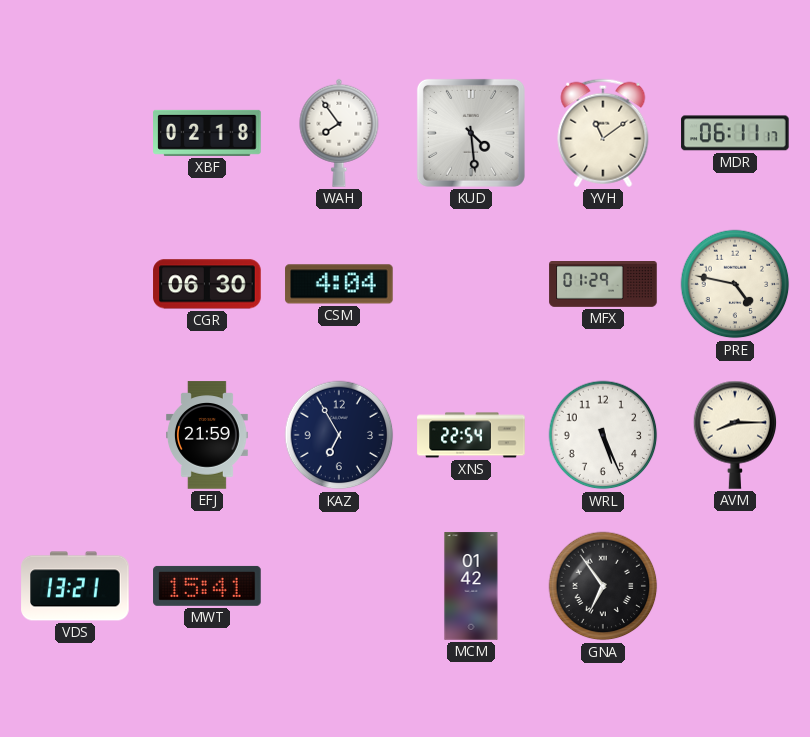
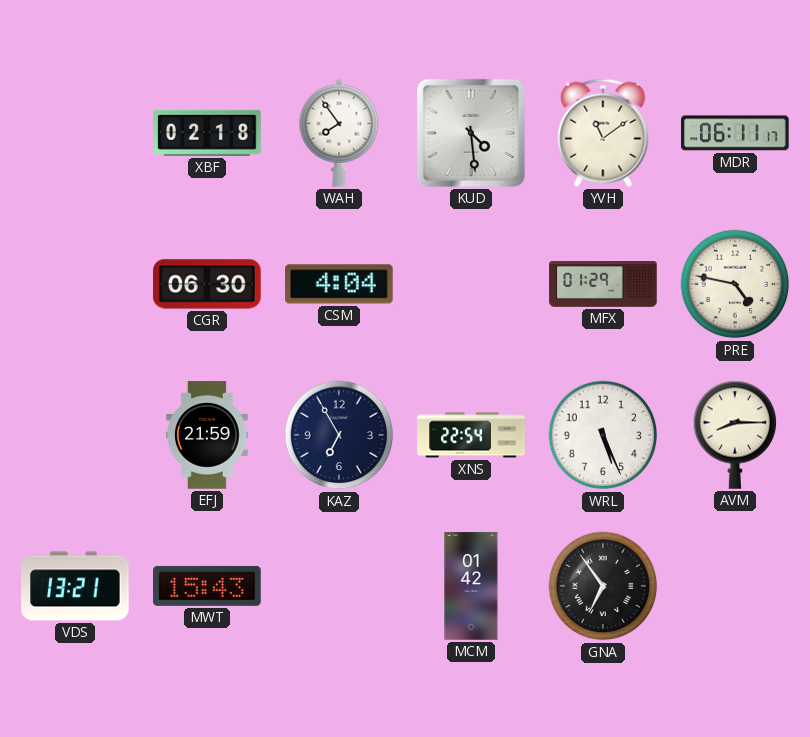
MWT: 15:41 -> 15:43 (207, 586)
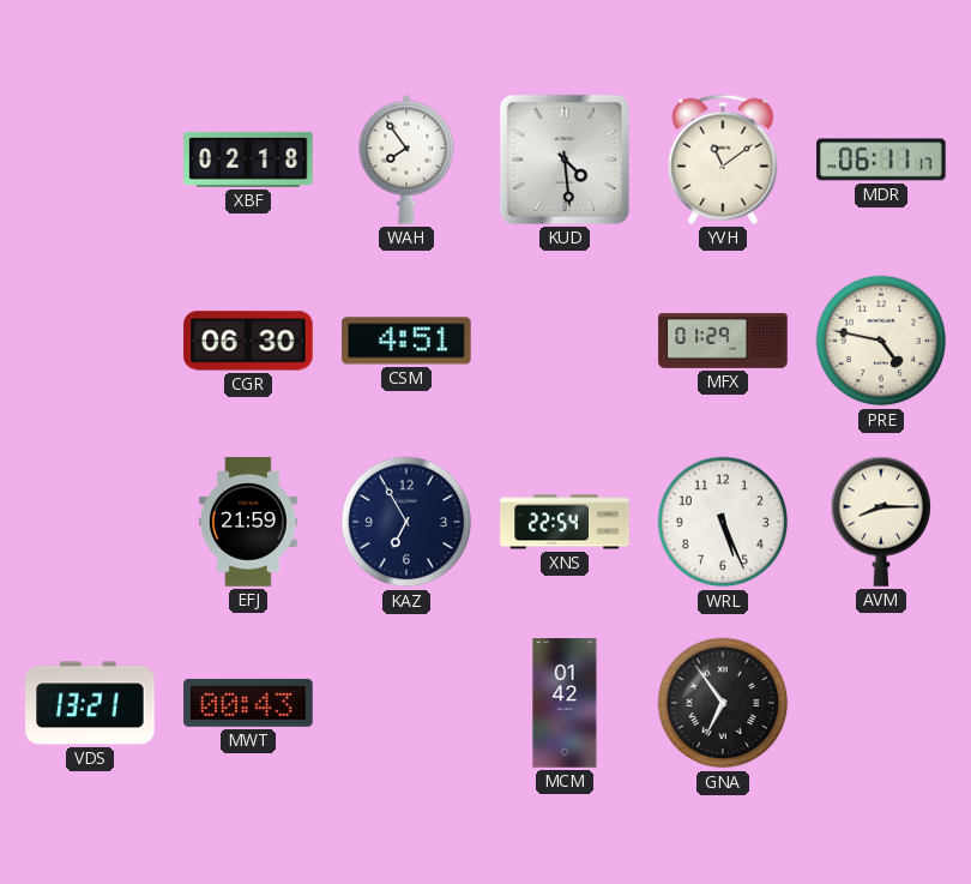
CSM: 4:04 -> 4:51 (406, 341)
MWT: 15:43 -> 00:43 (248, 703)
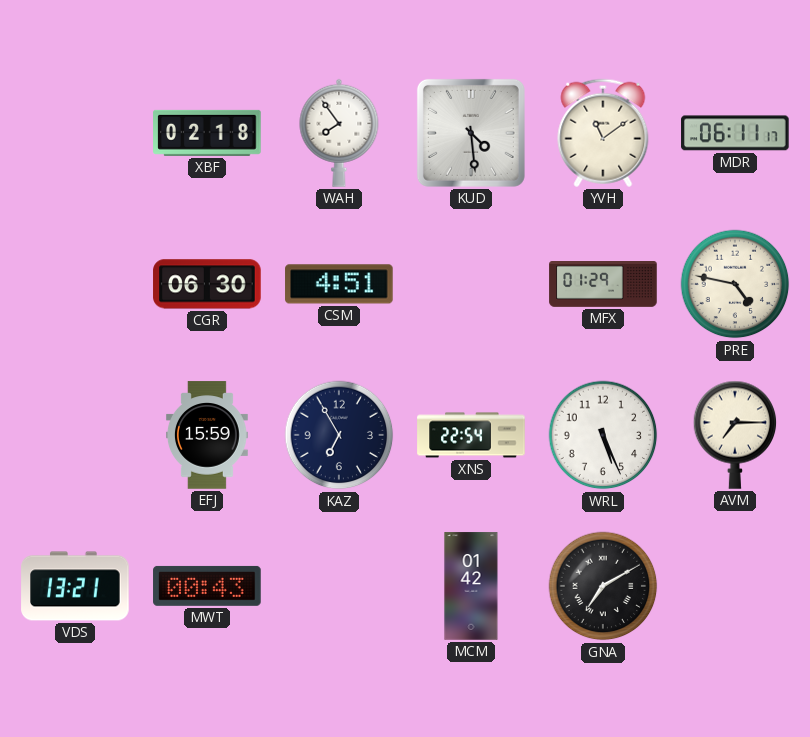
EFJ: 21:59 -> 15:59 (208, 435)
AVM: 8:15 -> 7:15 (735, 435)
GNA: 6:54 -> 7:10 (603, 586)
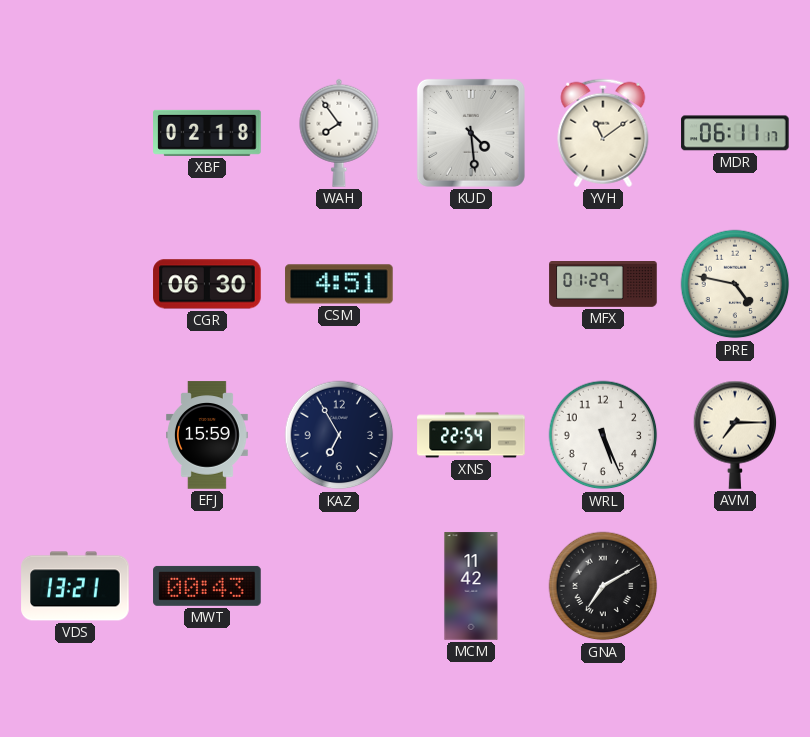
MCM: 01:42 -> 11:42 (471, 586)
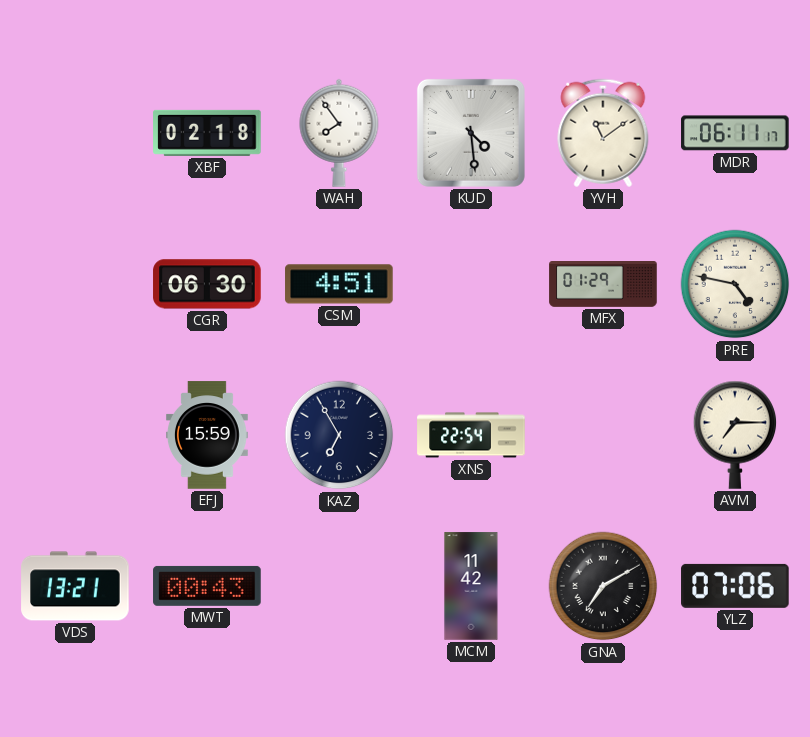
WRL: 5:26 -> none (603, 435)
YLZ: none -> 07:06 (735, 586)
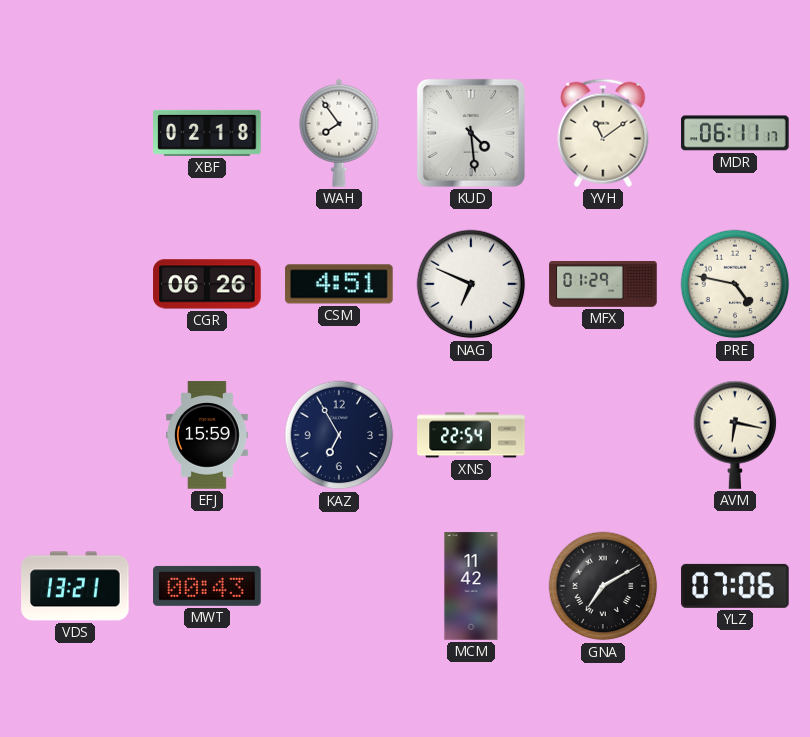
CGR: 06:30 -> 06:26 (207, 284)
NAG: none -> 6:49 (471, 284)
AVM: 7:15 -> 6:17 (735, 435)
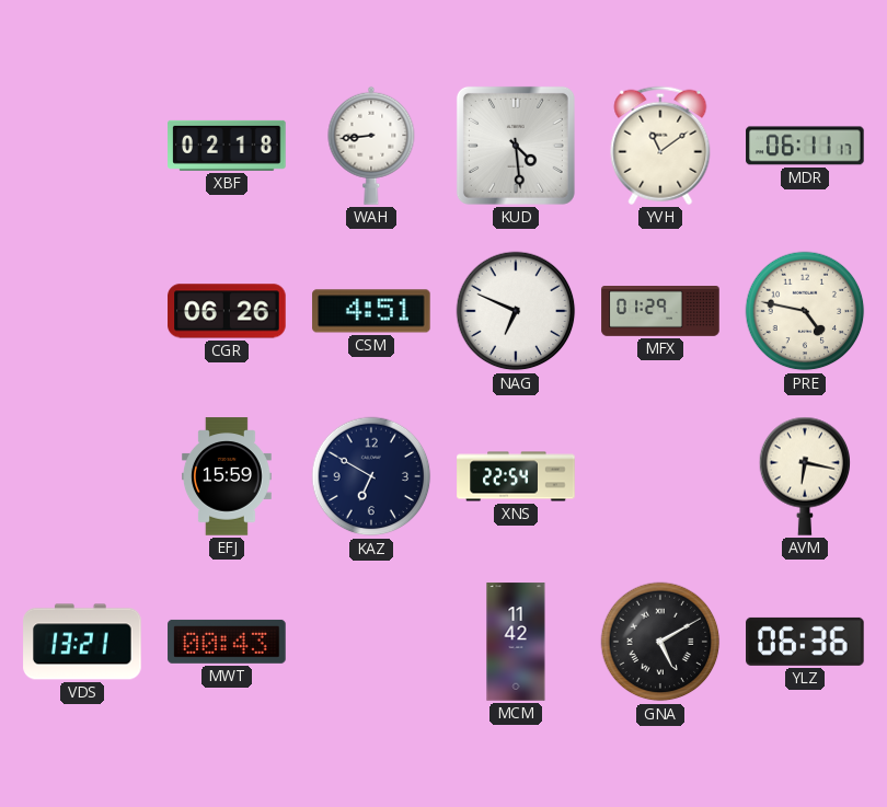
WAH: 7:54 -> 8:44 (371, 146)
KAZ: 6:55 -> 6:50 (371, 476)
GNA: 7:10 -> 5:10 (660, 642)
YLZ: 07:06 -> 06:36 (805, 642)
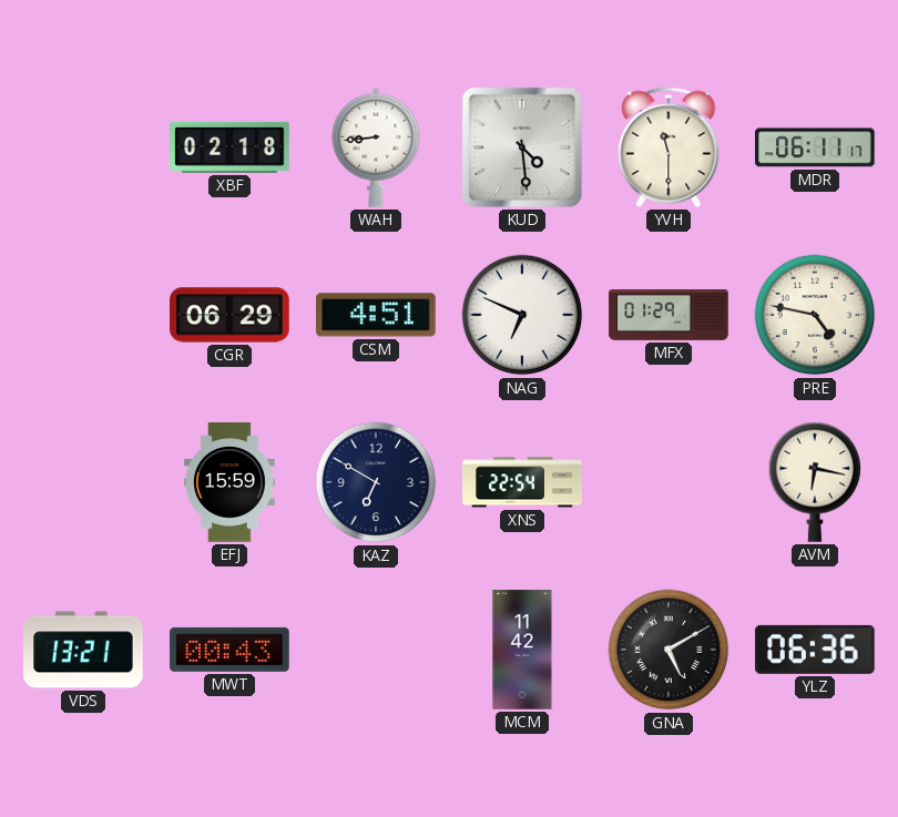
YVH: 11:09 -> 11:30 (669, 147)
CGR: 06:26 -> 06:29 (229, 315)
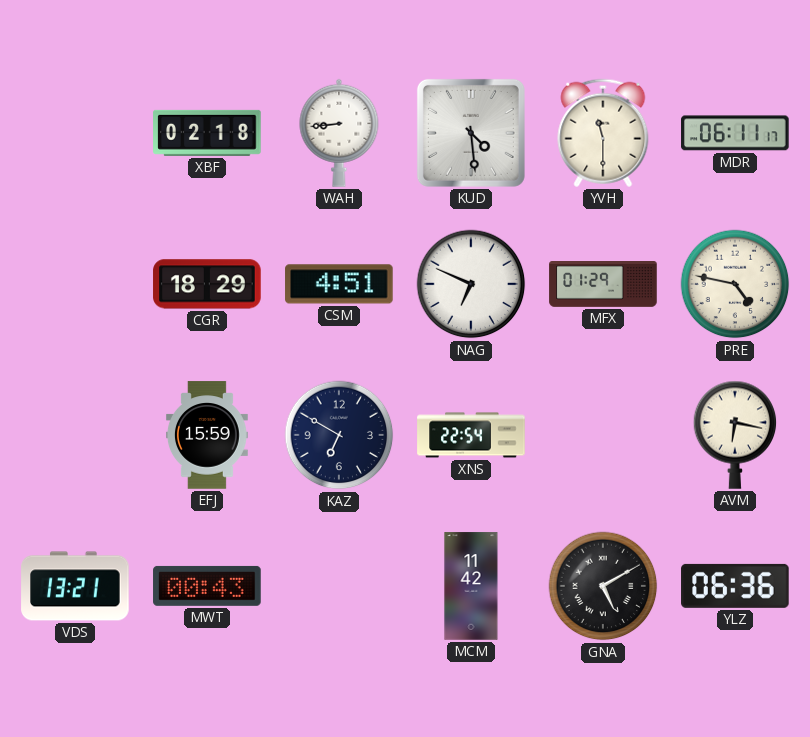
CGR: 06:29 -> 18:29 (207, 284)
